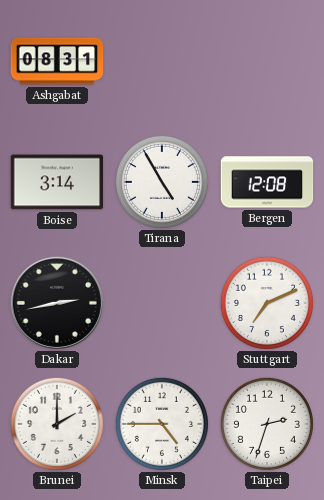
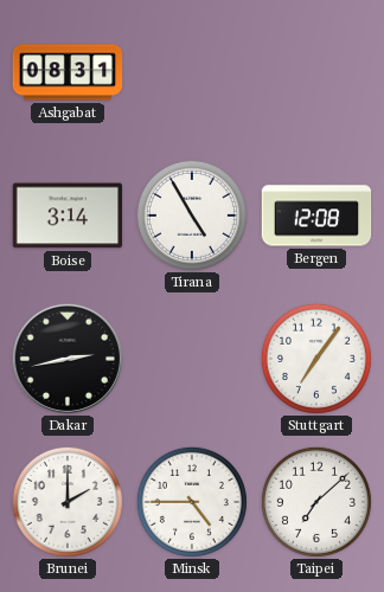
Stuttgart: 7:11 -> 7:06 (316, 359)
Taipei: 2:33 -> 7:08 (316, 502)
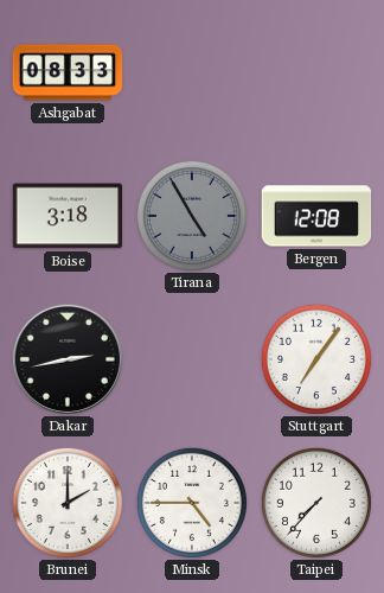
Ashgabat: 08:31 -> 08:33 (68, 72)
Boise: 3:14 -> 3:18 (68, 216)
Tirana dial: white -> grey (192, 216)
Taipei: 7:08 -> 7:37 (316, 503)
